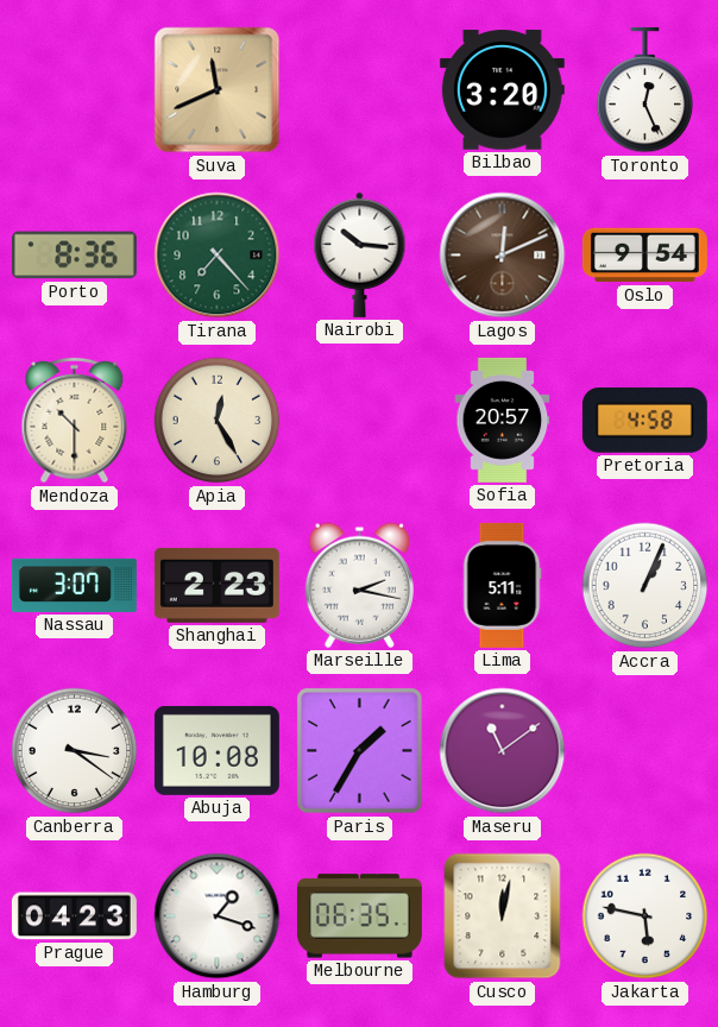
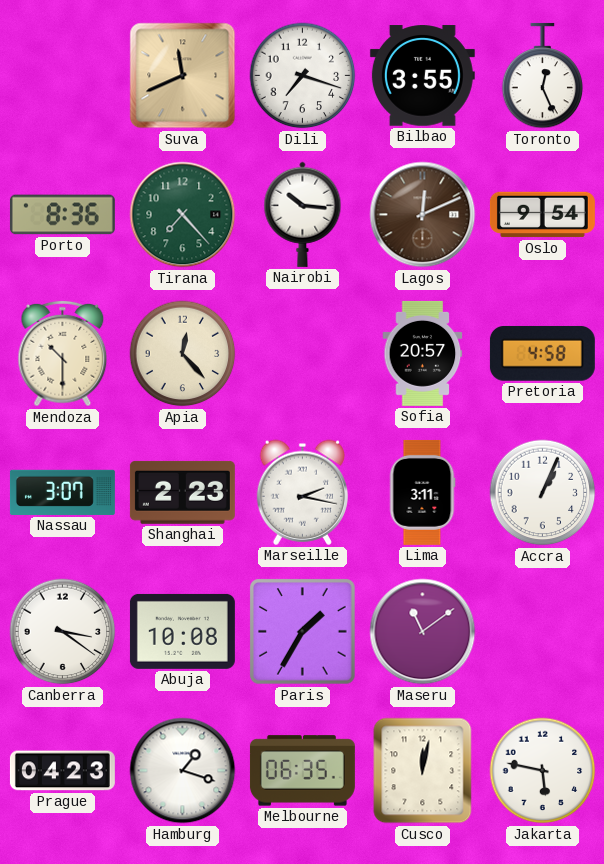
Dili: none -> 7:18 (303, 76)
Bilbao: 3:20 -> 3:55 (422, 76)
Apia: 12:25 -> 12:23 (183, 354)
Lima: 5:11 -> 3:11 (422, 492)
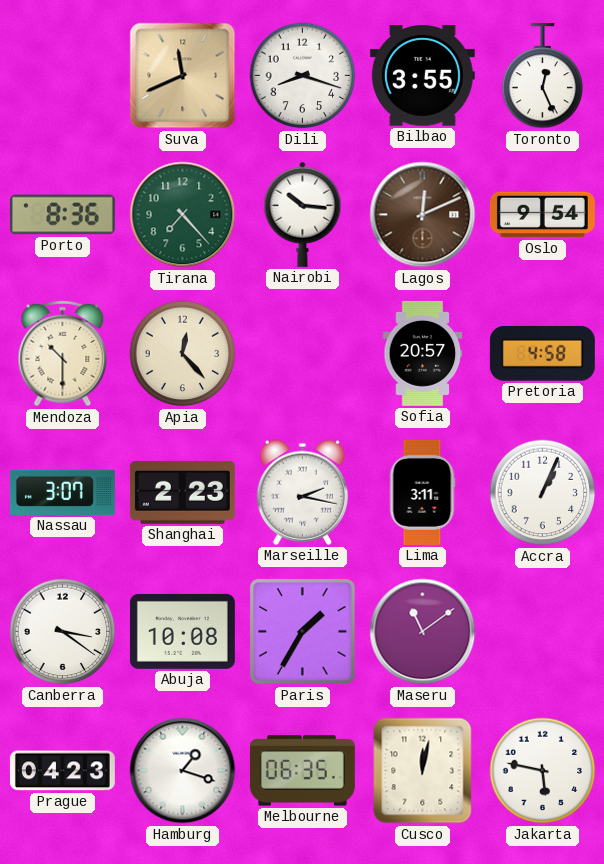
Dili: 7:18 -> 8:18 (303, 76)
